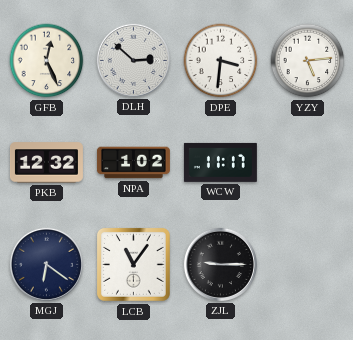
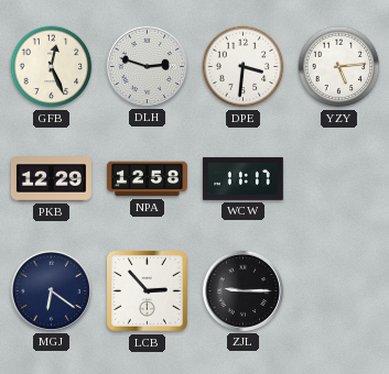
DLH: 2:52 -> 2:48 (147, 66)
PKB: 12:32 -> 12:29 (51, 179)
NPA: 1:02 -> 12:58 (147, 179)
LCB: 11:06 -> 2:53 (148, 291)
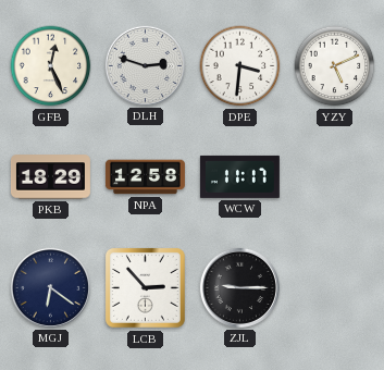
YZY: 5:14 -> 5:11 (335, 66)
PKB: 12:29 -> 18:29 (50, 177)
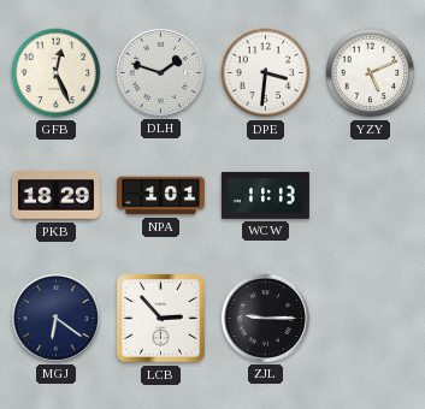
DLH: 2:48 -> 1:48 (160, 72)
NPA: 12:58 -> 1:01 (160, 196)
WCW: 11:17 -> 11:13 (265, 195)
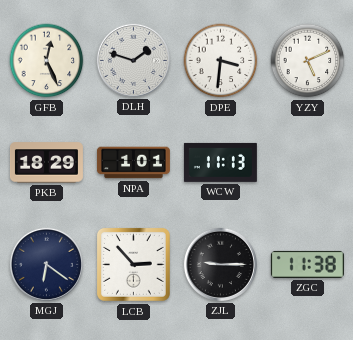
ZGC: none -> 11:38 (307, 264)
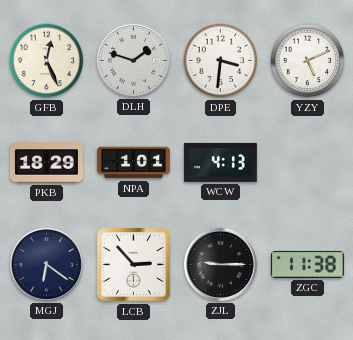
WCW: 11:13 -> 4:13 (220, 162)
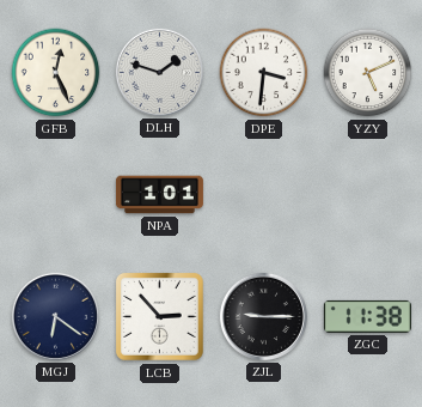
PKB: 18:29 -> none (46, 163)
WCW: 4:13 -> none (220, 162)
